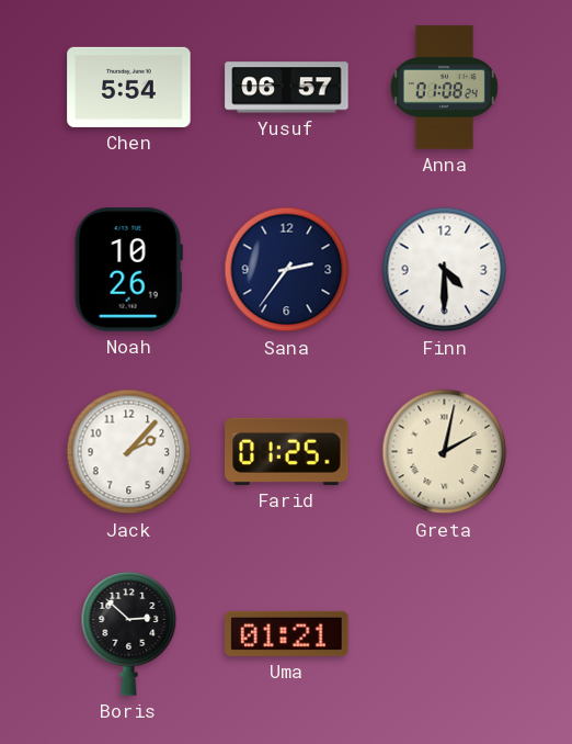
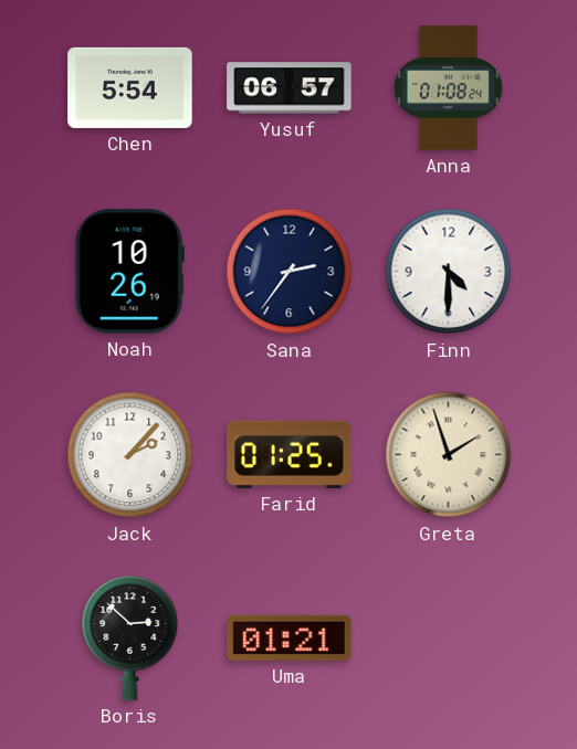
Greta: 2:02 -> 1:57 (449, 455)
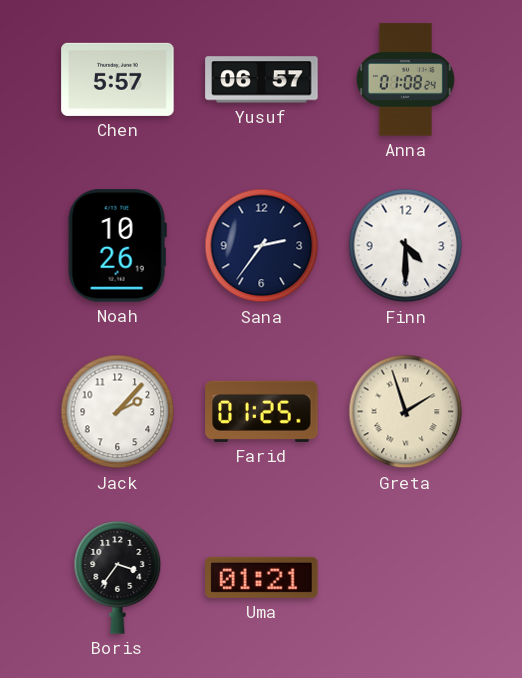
Chen: 5:54 -> 5:57 (118, 79)
Boris: 2:52 -> 3:36 (118, 578)
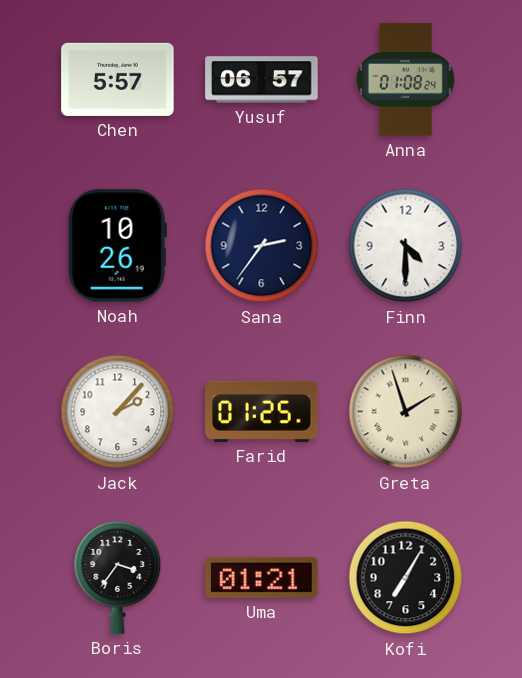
Kofi: none -> 7:05 (406, 578)
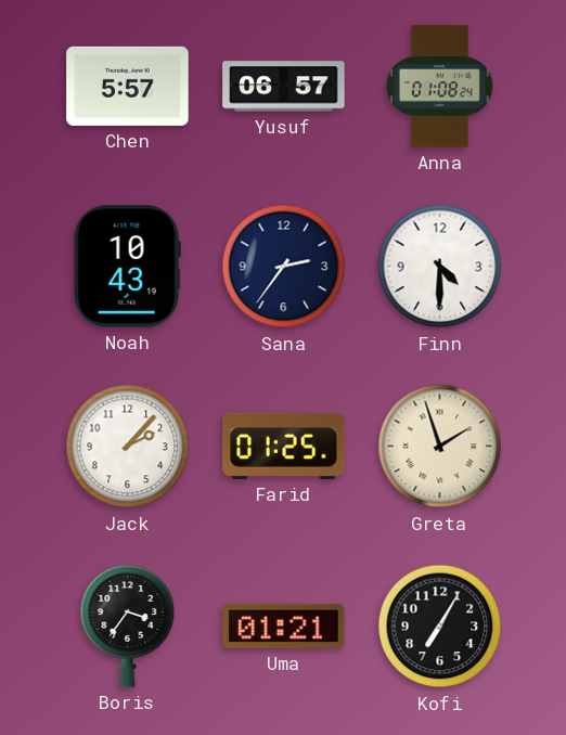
Noah: 10:26 -> 10:43 (127, 267)
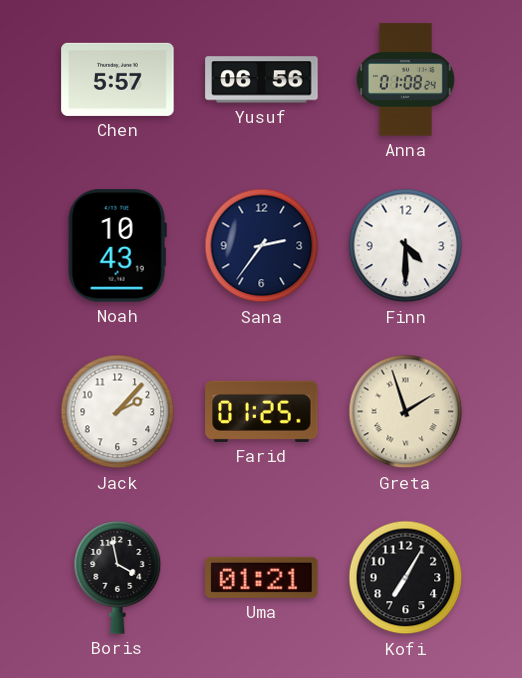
Yusuf: 06:57 -> 06:56 (262, 80)
Boris: 3:36 -> 3:58 (118, 578)
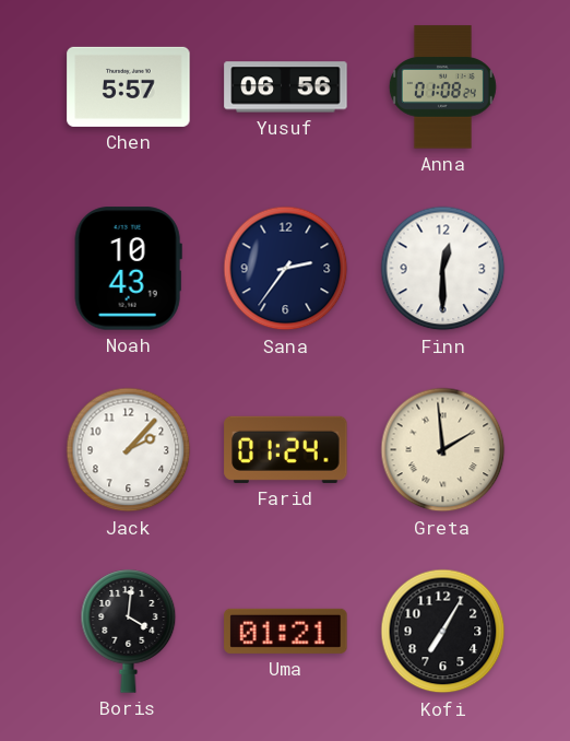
Finn: 4:30 -> 12:30 (443, 269)
Farid: 01:25 -> 01:24 (286, 449)
Greta: 1:57 -> 1:59 (443, 450)
Boris: 3:58 -> 4:01 (129, 632)
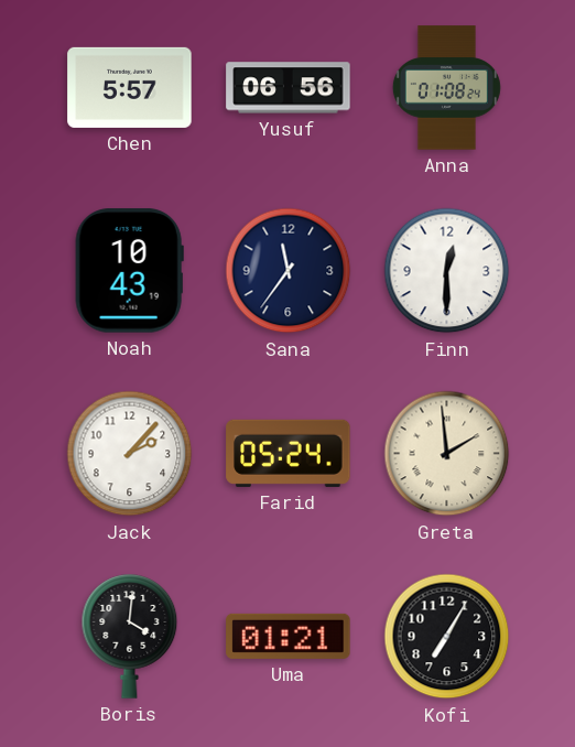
Sana: 2:36 -> 11:36 (289, 271)
Farid: 01:24 -> 05:24 (289, 453)
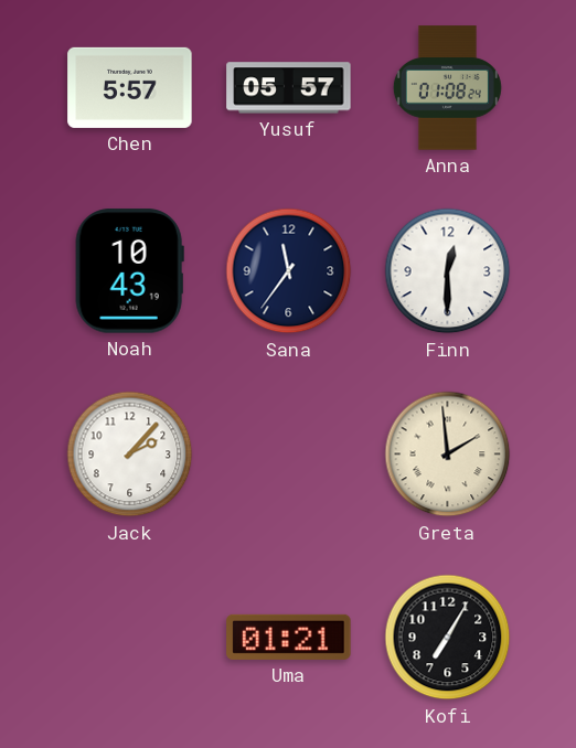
Yusuf: 06:56 -> 05:57 (289, 88)
Farid: 05:24 -> none (289, 453)
Boris: 4:01 -> none (130, 637)
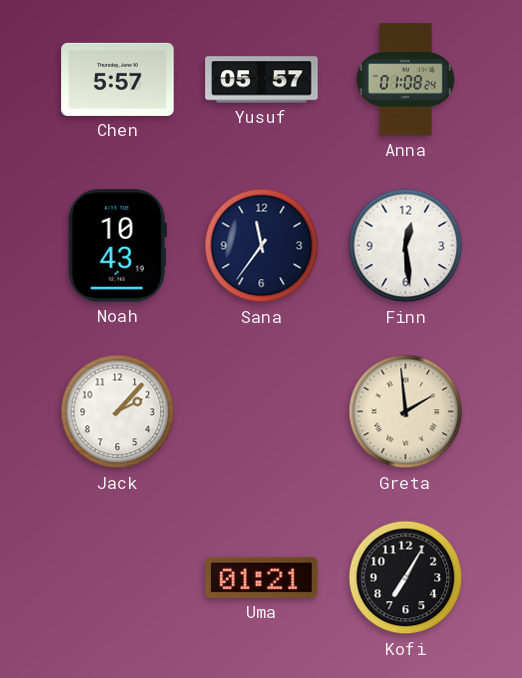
Finn: 12:30 -> 12:29 (406, 246)
